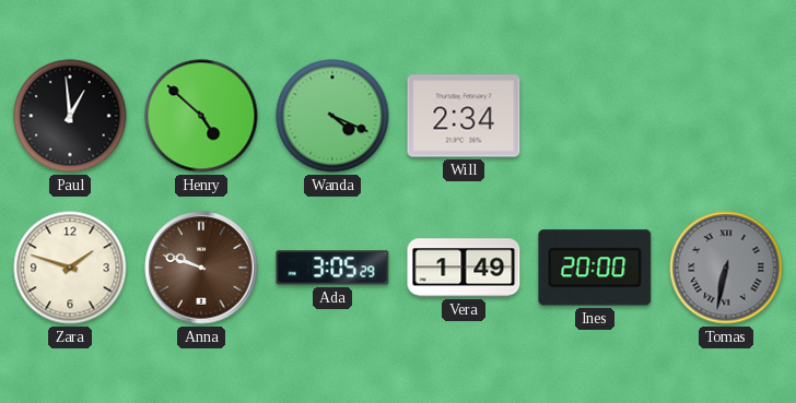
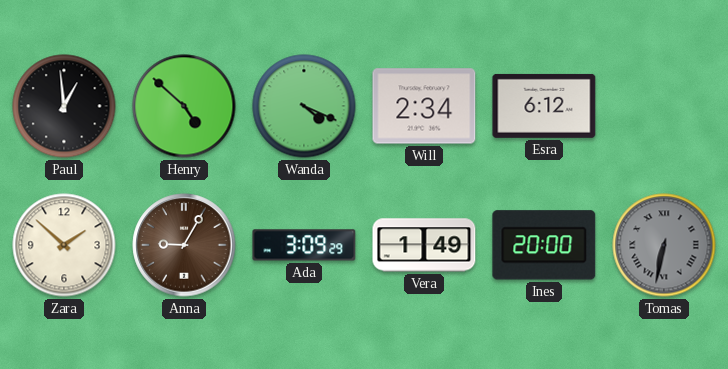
Esra: none -> 6:12 (544, 106)
Zara: 1:48 -> 1:52 (64, 245)
Anna: 9:48 -> 9:05 (184, 245)
Ada: 3:05 -> 3:09 (304, 245)
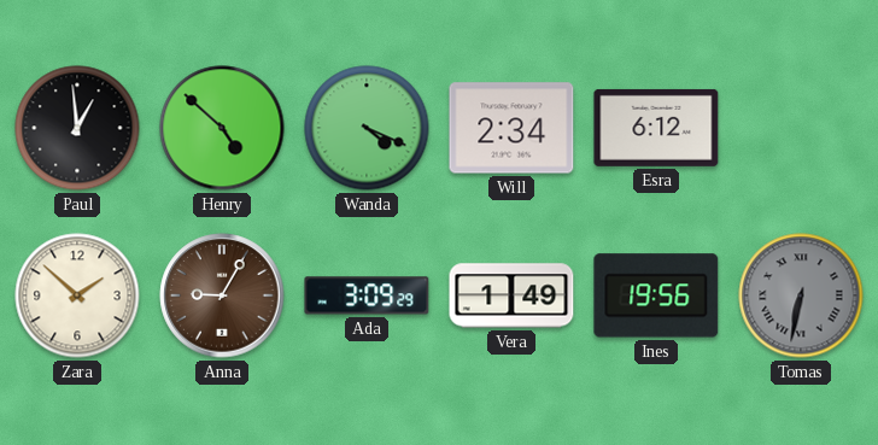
Ines: 20:00 -> 19:56 (656, 295)
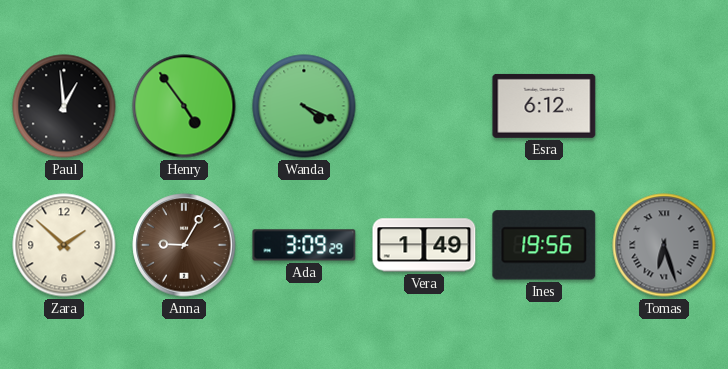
Henry: 4:52 -> 4:54 (184, 106)
Will: 2:34 -> none (511, 128)
Tomas: 6:32 -> 6:27 (664, 245)
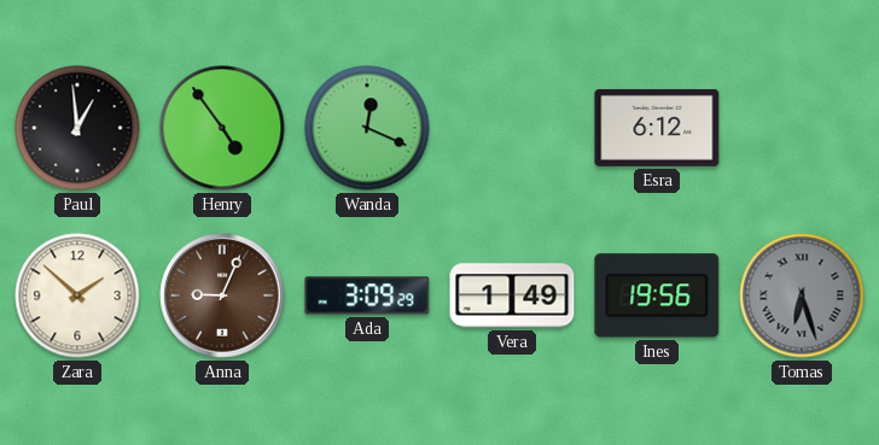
Wanda: 4:19 -> 12:19 (367, 128)
Anna: 9:05 -> 9:04 (222, 295)
